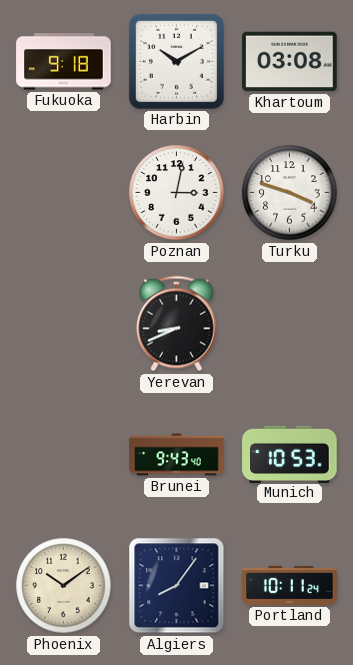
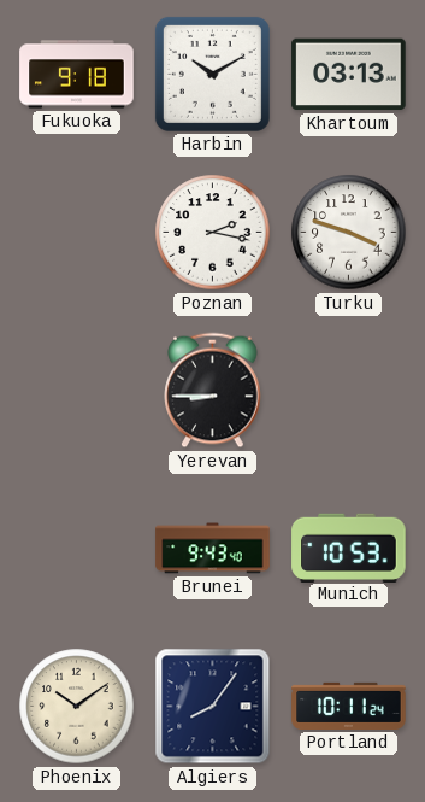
Khartoum: 03:08 -> 03:13 (349, 75)
Poznan: 3:02 -> 2:17 (213, 233)
Yerevan: 8:41 -> 8:45 (213, 391)
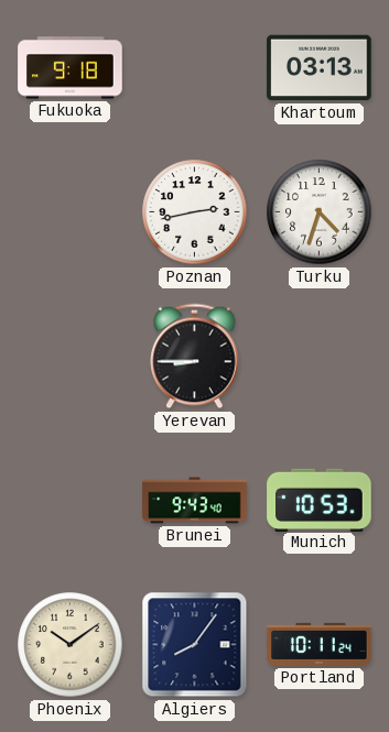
Harbin: 10:10 -> none (212, 74)
Poznan: 2:17 -> 2:43 (195, 212)
Turku: 3:48 -> 4:33 (320, 212)
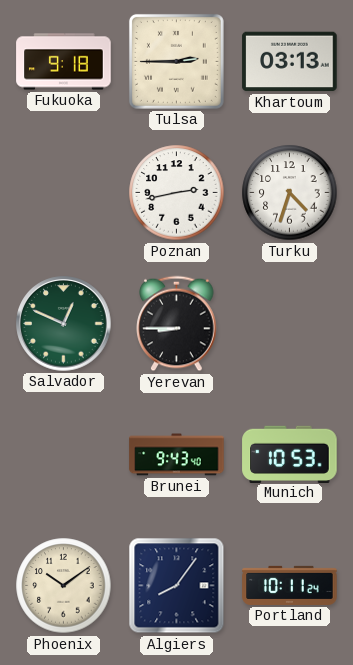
Tulsa: none -> 2:45 (176, 61)
Salvador: none -> 12:49 (64, 324)
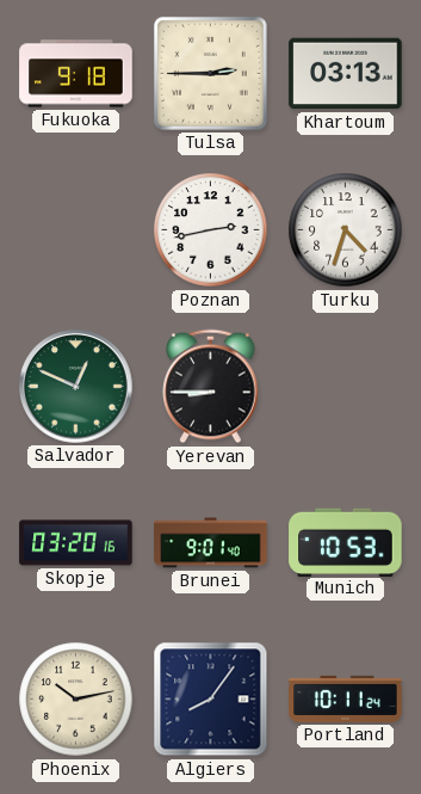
Skopje: none -> 03:20 (76, 543)
Brunei: 9:43 -> 9:01 (211, 543)
Phoenix: 10:09 -> 10:13 (76, 700)
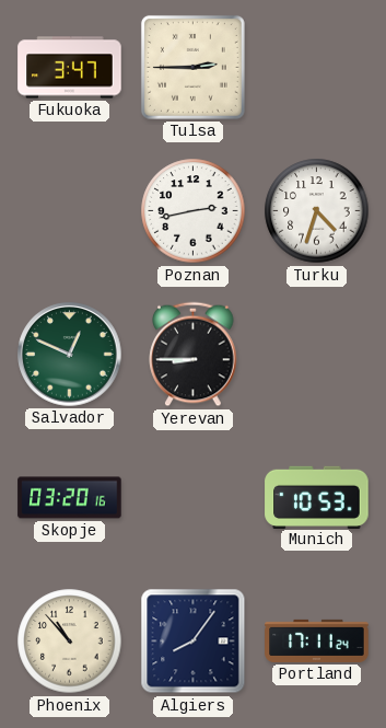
Fukuoka: 9:18 -> 3:47 (70, 68)
Khartoum: 03:13 -> none (346, 74)
Brunei: 9:01 -> none (211, 543)
Phoenix: 10:13 -> 10:53 (70, 642)
Portland: 10:11 -> 17:11 (317, 640)
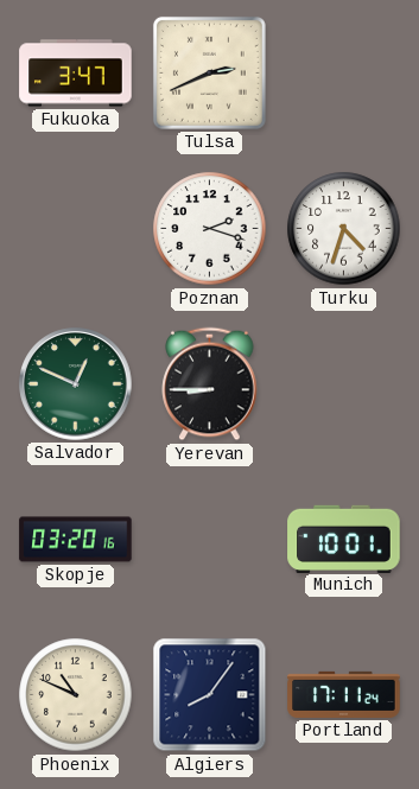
Tulsa: 2:45 -> 2:41 (209, 72)
Poznan: 2:43 -> 2:18 (210, 229)
Munich: 10:53 -> 10:01 (344, 539)
Phoenix: 10:53 -> 10:49 (76, 695)
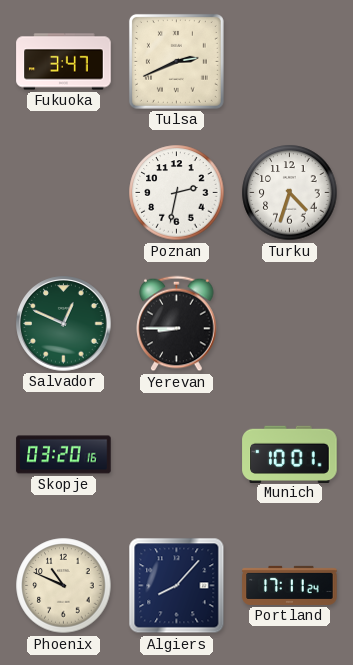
Poznan: 2:18 -> 2:32 (177, 193)
Algiers: 8:06 -> 8:07 (177, 586)
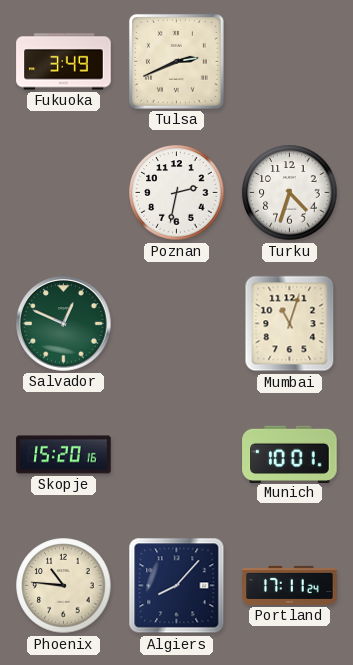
Fukuoka: 3:47 -> 3:49 (64, 62)
Yerevan: 8:45 -> none (177, 324)
Mumbai: none -> 11:03 (290, 324)
Skopje: 03:20 -> 15:20 (64, 455)
Phoenix: 10:49 -> 10:46 (64, 586)
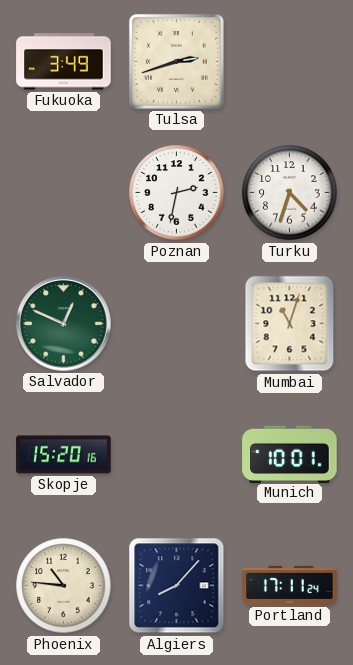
Tulsa: 2:41 -> 2:42 (176, 61)
